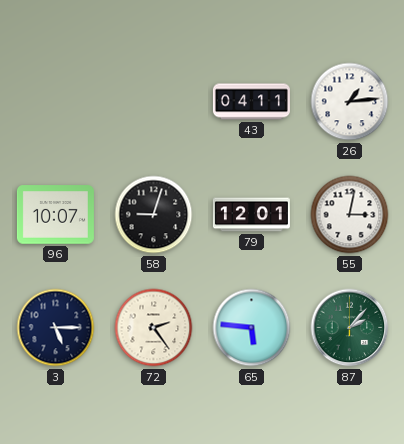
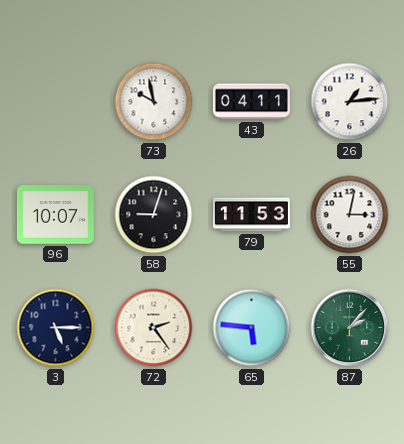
73: none -> 9:58 (154, 102)
79: 12:01 -> 11:53 (251, 215)
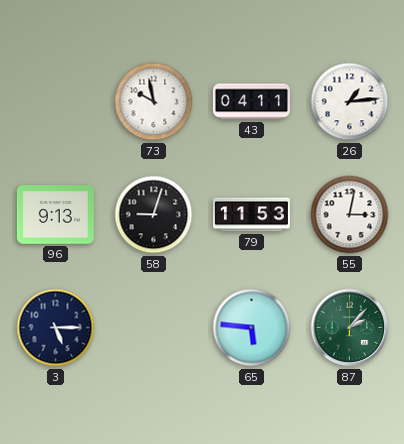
96: 10:07 -> 9:13 (55, 215)
72: 2:24 -> none (154, 328)
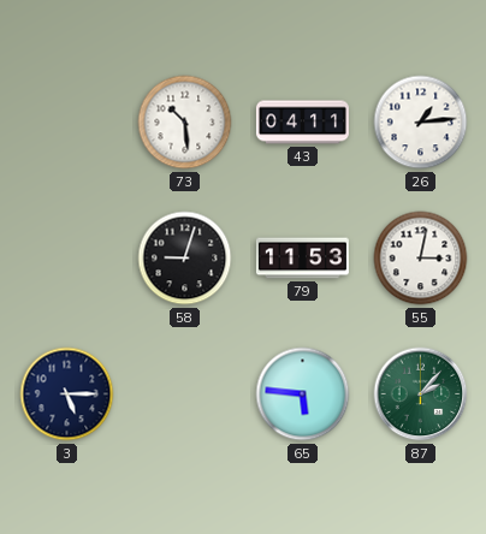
73: 9:58 -> 10:29 (185, 123)
96: 9:13 -> none (55, 215)
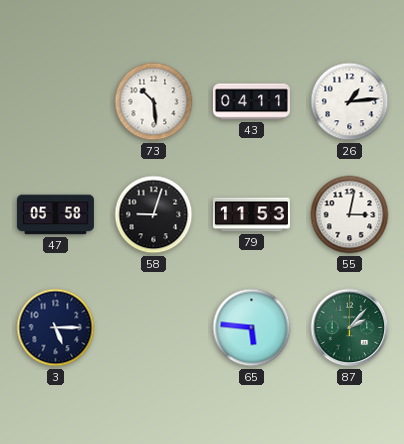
47: none -> 05:58 (55, 215)
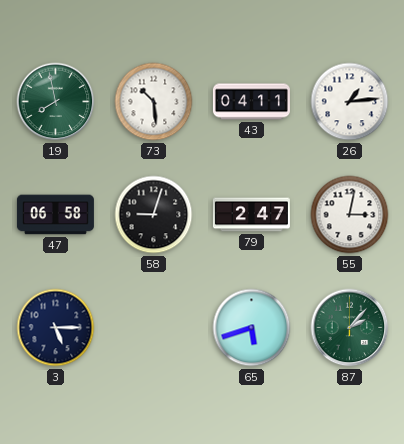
19: none -> 7:58 (56, 102)
47: 05:58 -> 06:58 (55, 215)
79: 11:53 -> 2:47 (251, 215)
65: 5:46 -> 5:42 (252, 328)
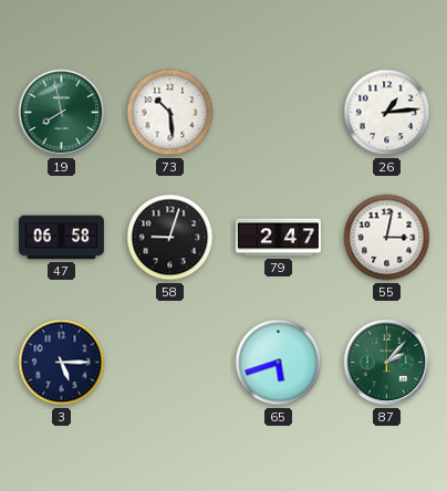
43: 04:11 -> none (251, 102)
